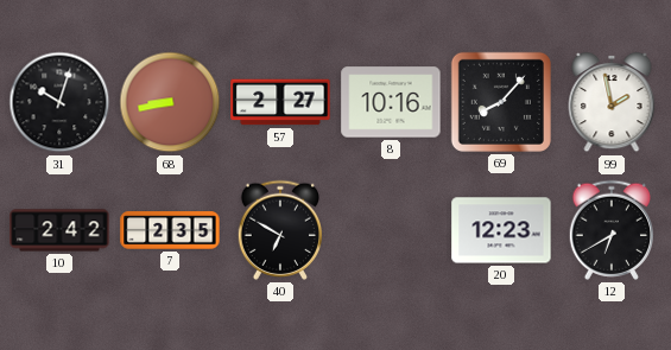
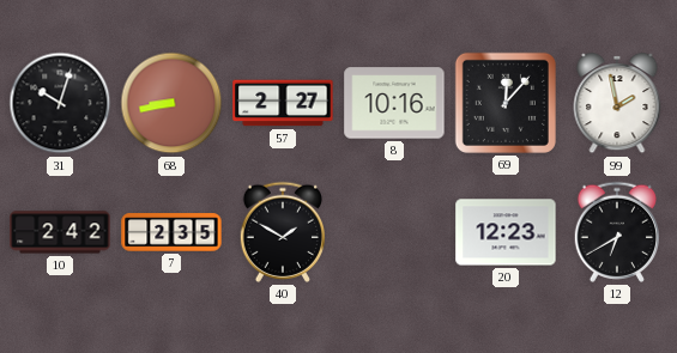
69: 8:07 -> 12:07 (506, 103)
40: 6:50 -> 1:50 (282, 232)
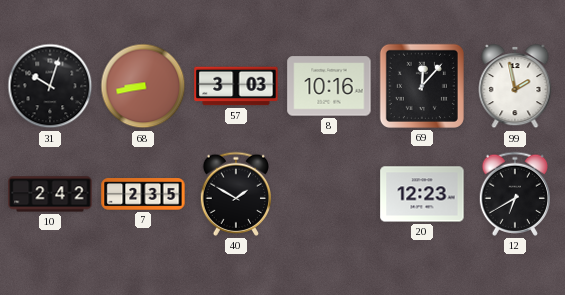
57: 2:27 -> 3:03 (236, 86)
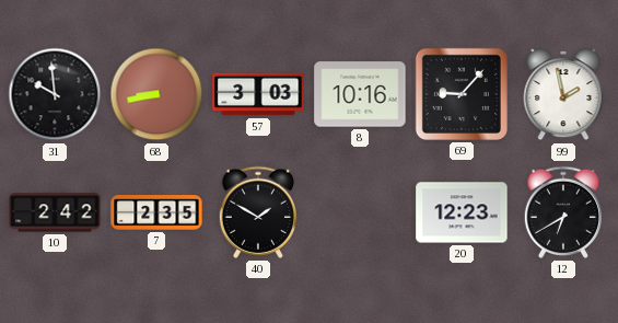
31: 10:03 -> 9:59 (55, 94)
69: 12:07 -> 9:07 (462, 94)
